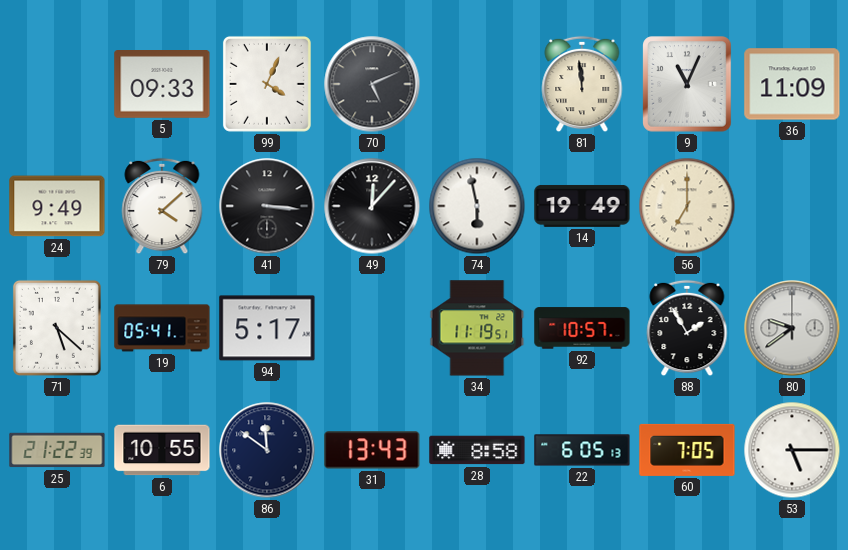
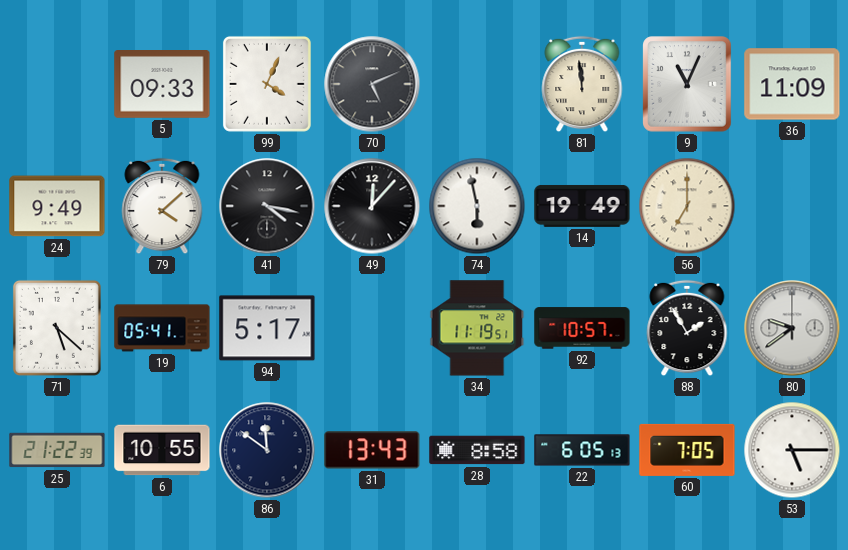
41: 3:16 -> 4:17 (267, 206)
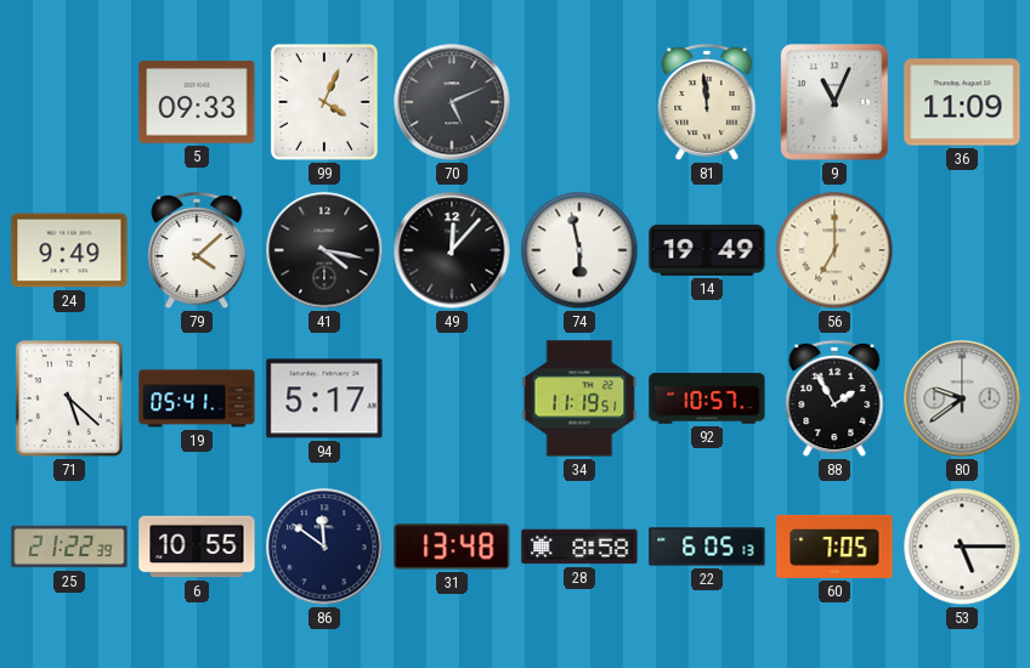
31: 13:43 -> 13:48 (452, 547)
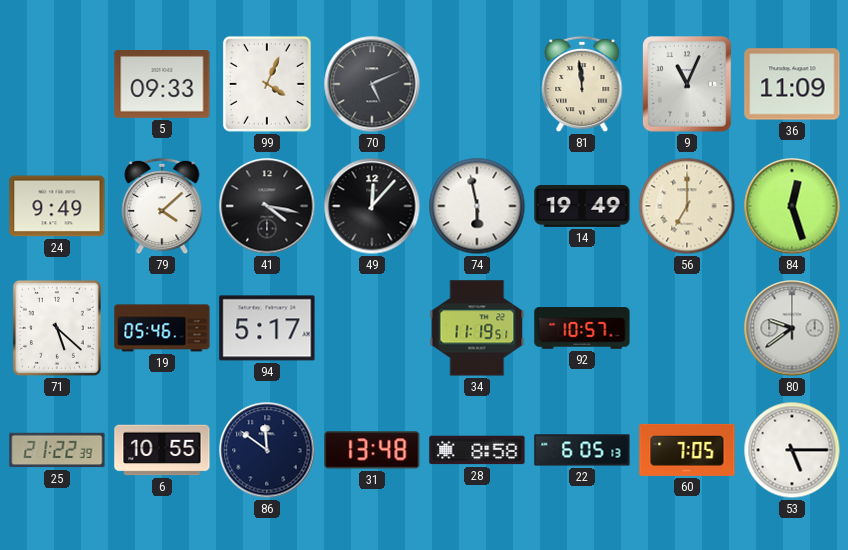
84: none -> 12:27 (792, 206)
19: 05:41 -> 05:46 (162, 328)
88: 1:55 -> none (834, 398)
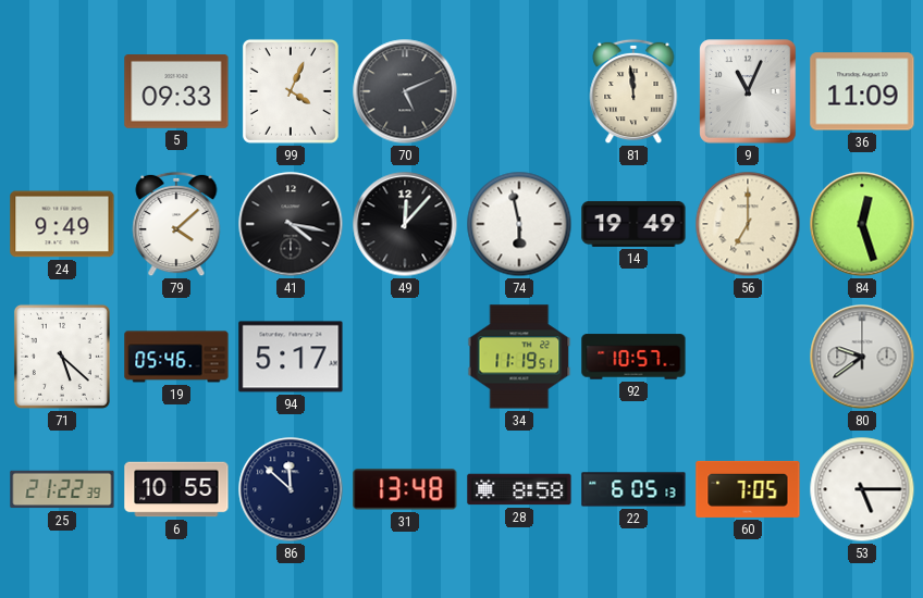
86: 11:51 -> 11:52 (291, 489)
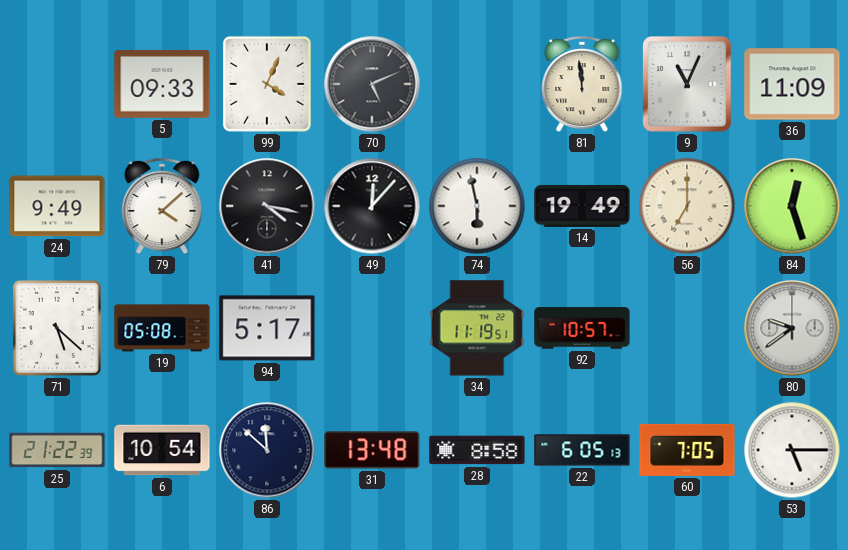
19: 05:46 -> 05:08 (162, 328)
6: 10:55 -> 10:54 (162, 450)
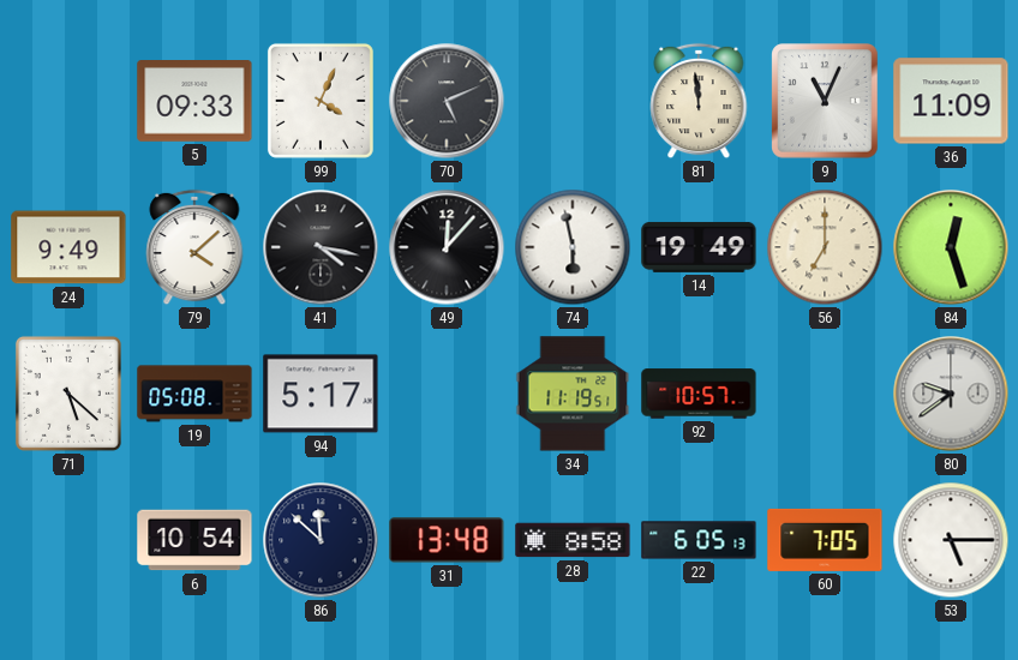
25: 21:22 -> none (57, 450)
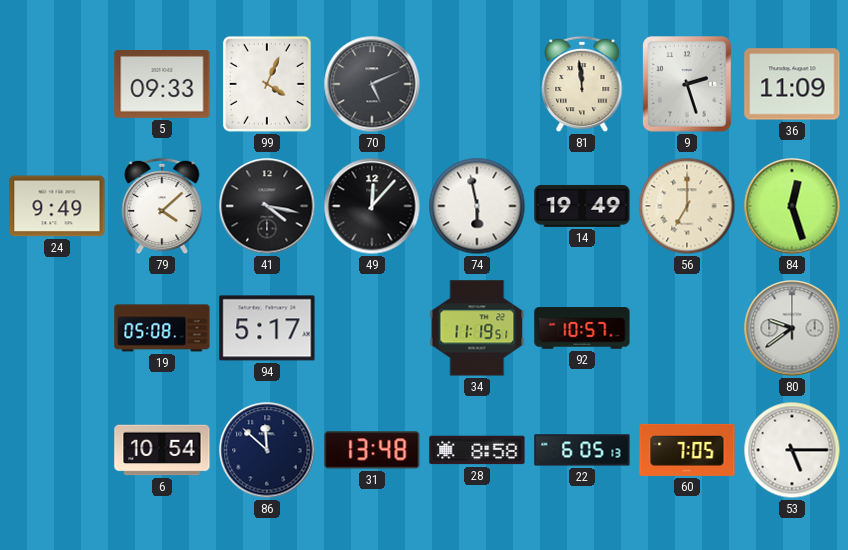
9: 11:04 -> 2:27 (687, 84)
71: 5:22 -> none (68, 394)
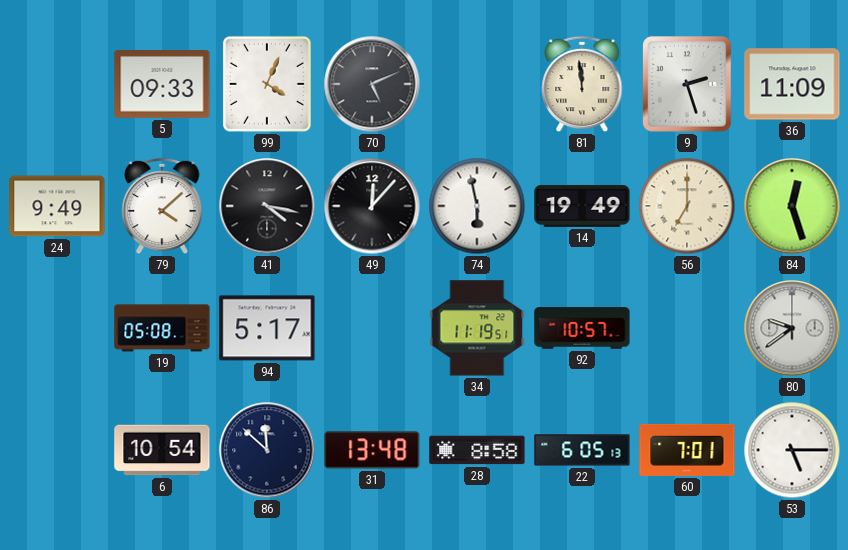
60: 7:05 -> 7:01 (687, 450)
